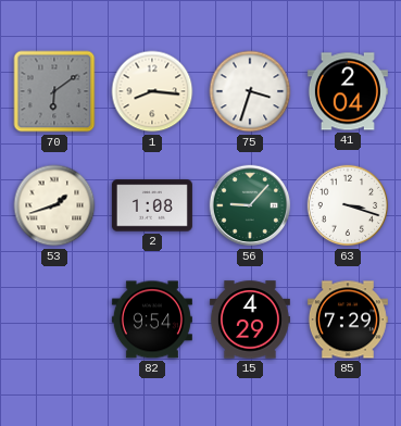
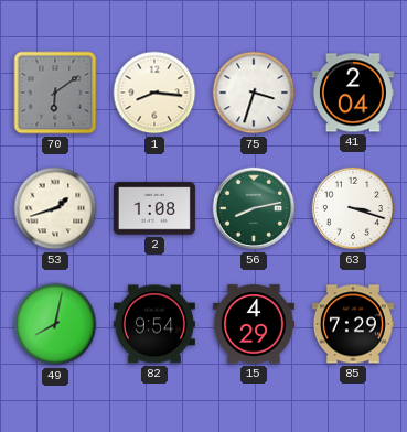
56: 9:07 -> 8:13 (254, 208)
49: none -> 8:02 (55, 324)
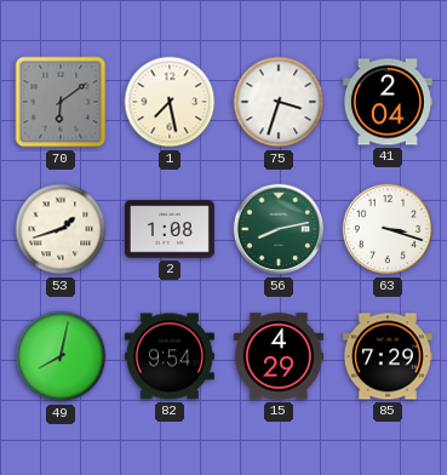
1: 8:16 -> 7:28 (170, 102)
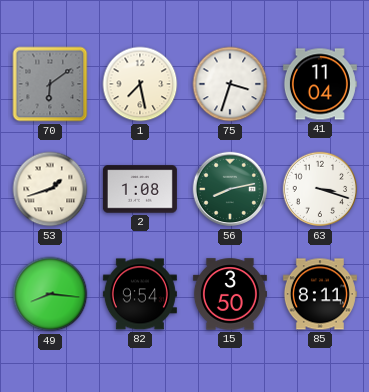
41: 2:04 -> 11:04 (320, 84)
49: 8:02 -> 8:16 (50, 294)
15: 4:29 -> 3:50 (230, 294)
85: 7:29 -> 8:11 (320, 294)
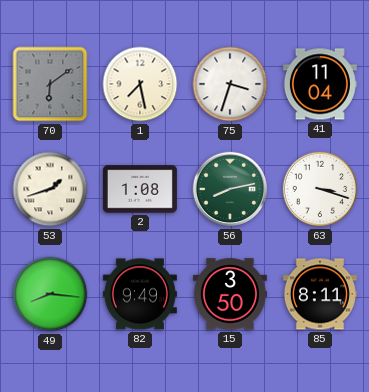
82: 9:54 -> 9:49 (140, 294)
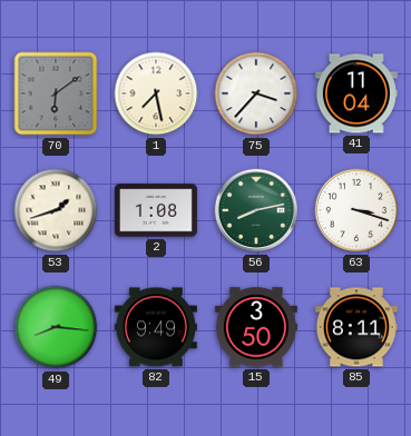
75: 3:33 -> 3:37 (256, 93)
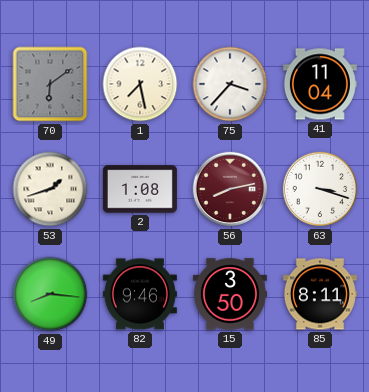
56 dial: green -> burgundy (230, 189)
82: 9:49 -> 9:46 (140, 294)
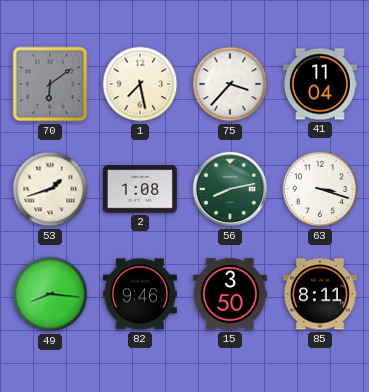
56 dial: burgundy -> green (230, 189)
